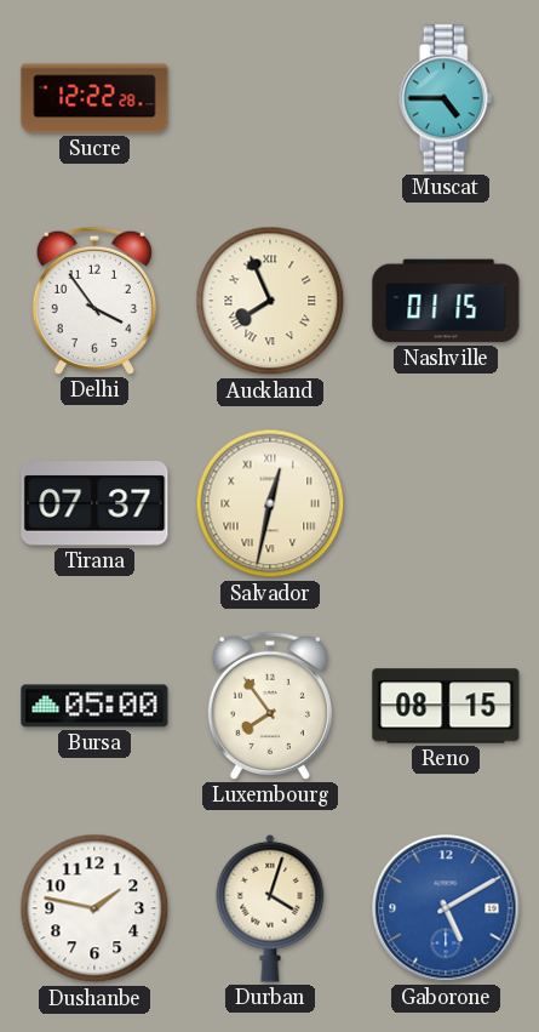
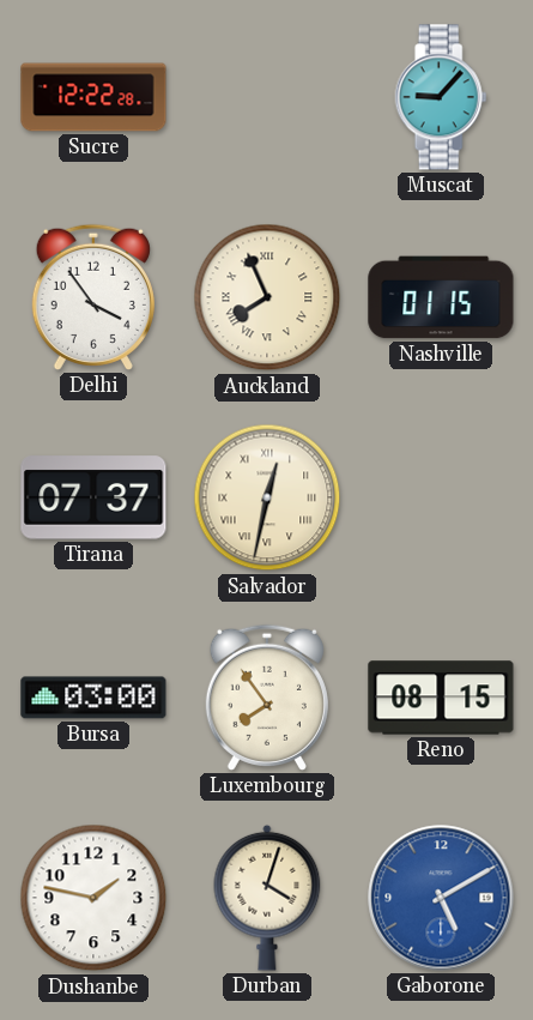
Muscat: 4:45 -> 9:07 (441, 97)
Bursa: 05:00 -> 03:00 (93, 698)
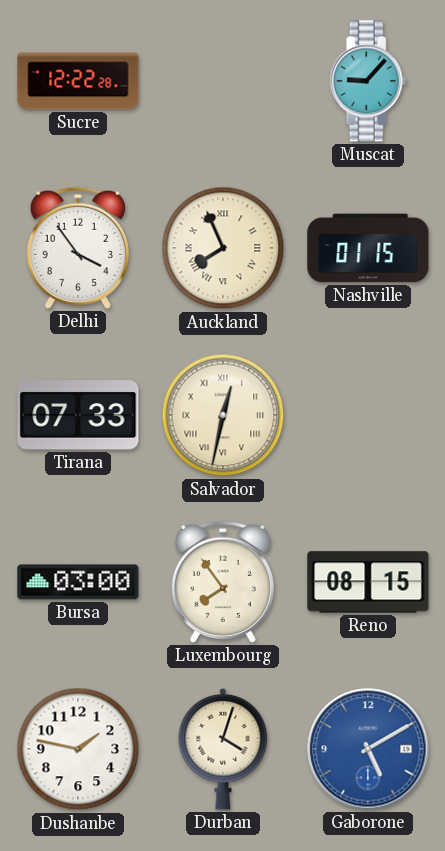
Tirana: 07:37 -> 07:33 (78, 415)
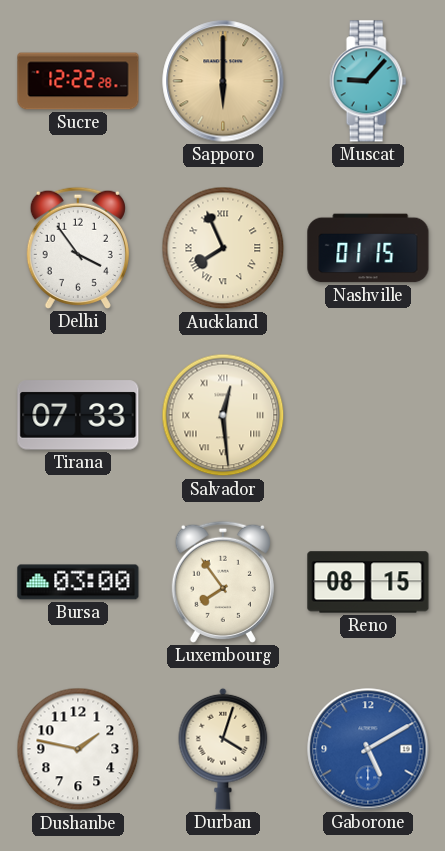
Sapporo: none -> 6:00 (223, 81)
Salvador: 12:32 -> 12:29 (223, 415)
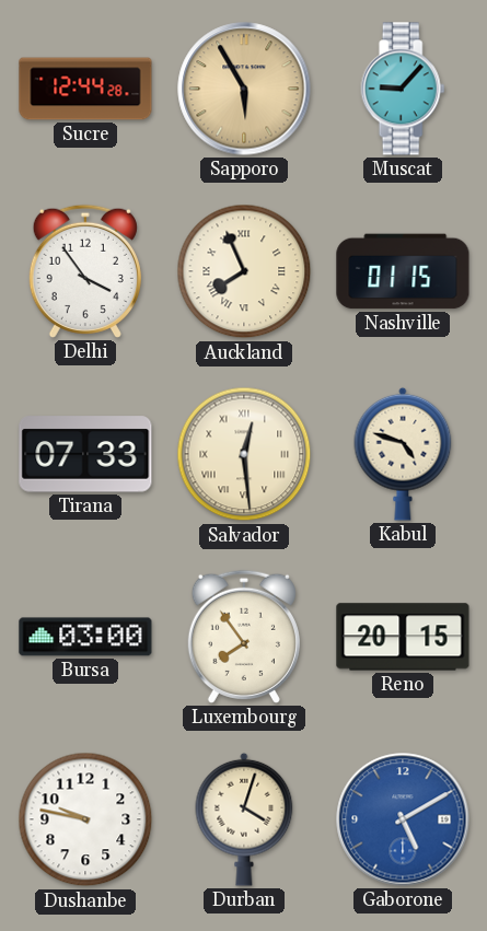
Sucre: 12:22 -> 12:44 (85, 89)
Sapporo: 6:00 -> 5:55 (244, 89)
Kabul: none -> 4:48 (403, 454)
Reno: 08:15 -> 20:15 (403, 637)
Dushanbe: 1:47 -> 9:47 (85, 819)
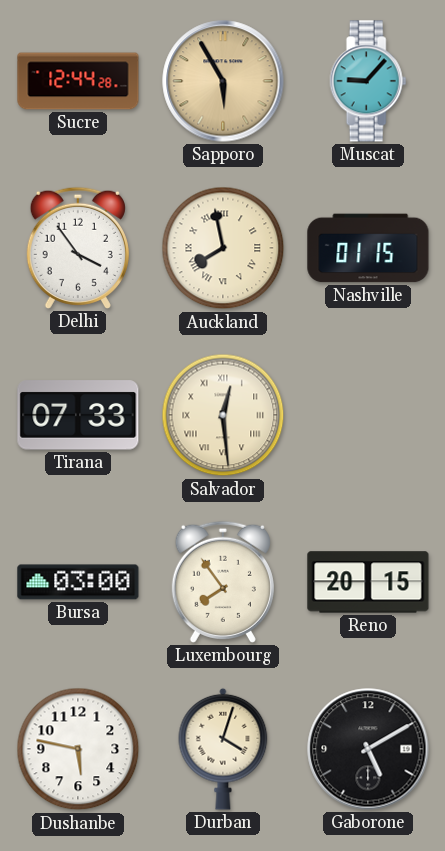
Auckland: 7:56 -> 7:58 (223, 248)
Kabul: 4:48 -> none (403, 454)
Dushanbe: 9:47 -> 5:47 (78, 749)
Gaborone dial: blue -> black (368, 749)
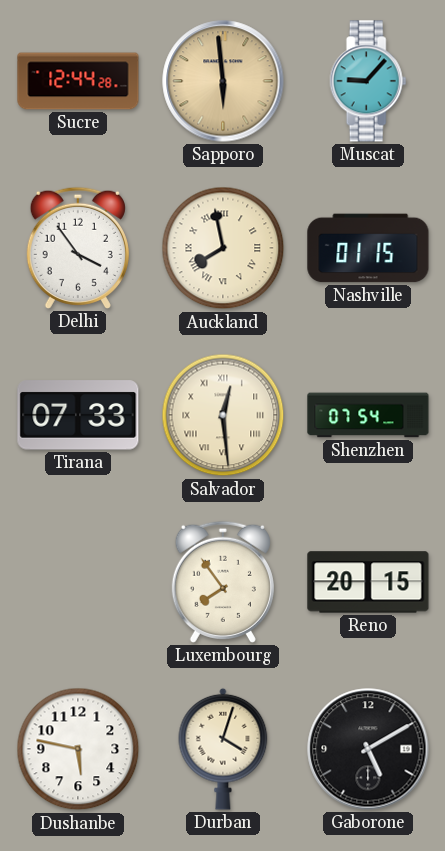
Sapporo: 5:55 -> 5:59 (223, 81)
Shenzhen: none -> 07:54 (368, 415)
Bursa: 03:00 -> none (78, 582)
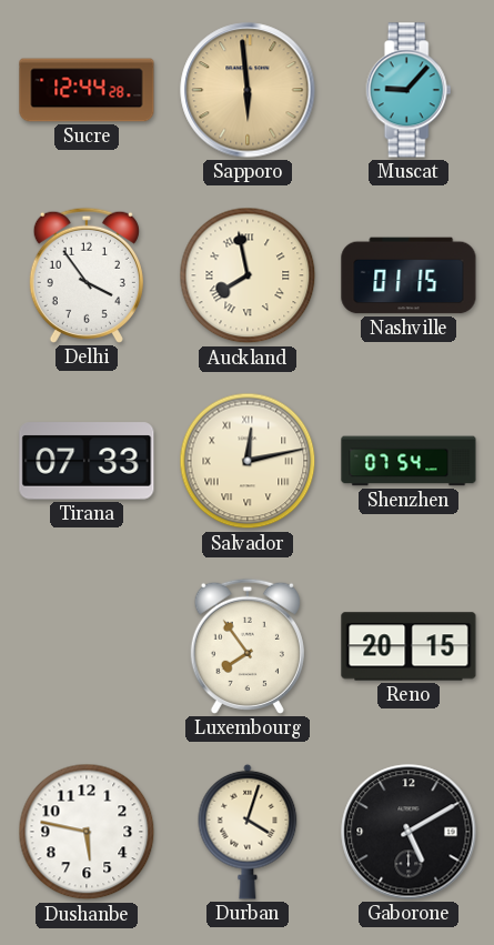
Salvador: 12:29 -> 12:13 (248, 461)
